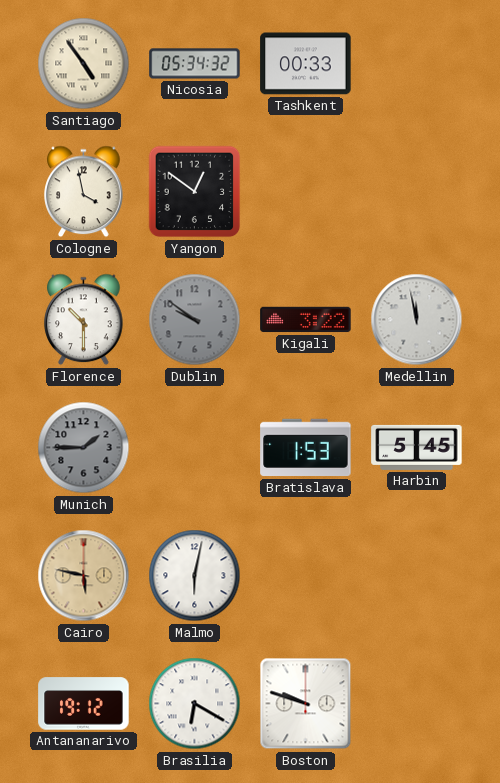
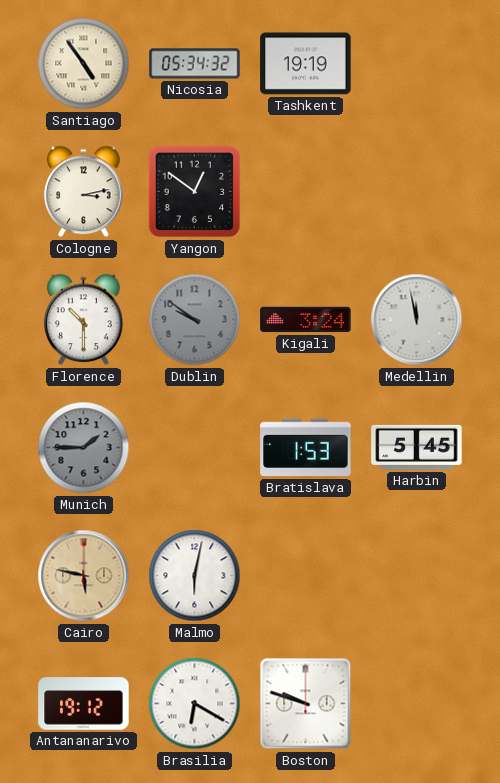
Tashkent: 00:33 -> 19:19 (306, 64)
Cologne: 3:58 -> 3:13 (84, 192)
Kigali: 3:22 -> 3:24 (306, 320)
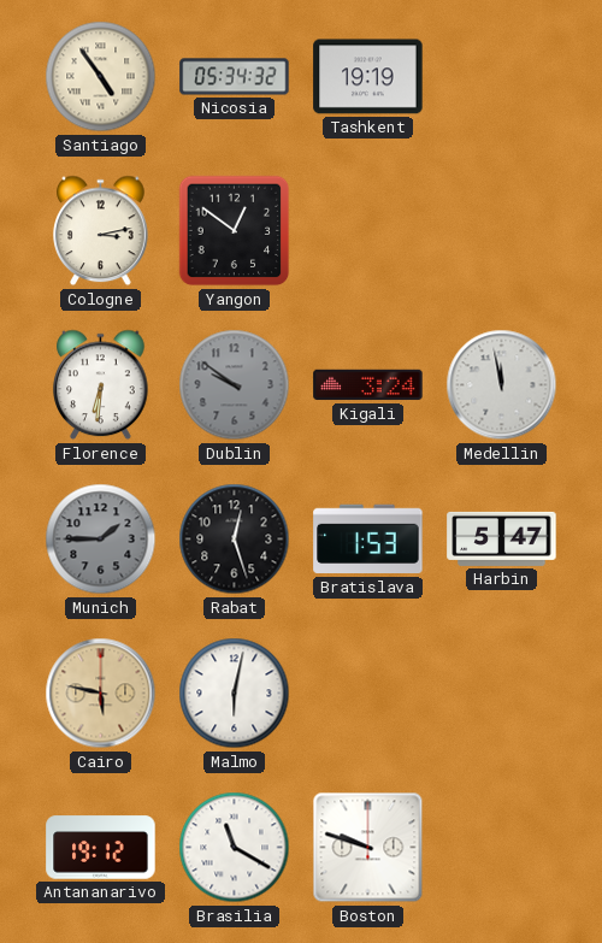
Florence: 10:30 -> 6:31 (101, 385)
Rabat: none -> 12:27 (235, 540)
Harbin: 5:45 -> 5:47 (502, 538)
Brasilia: 6:20 -> 11:20 (235, 848)
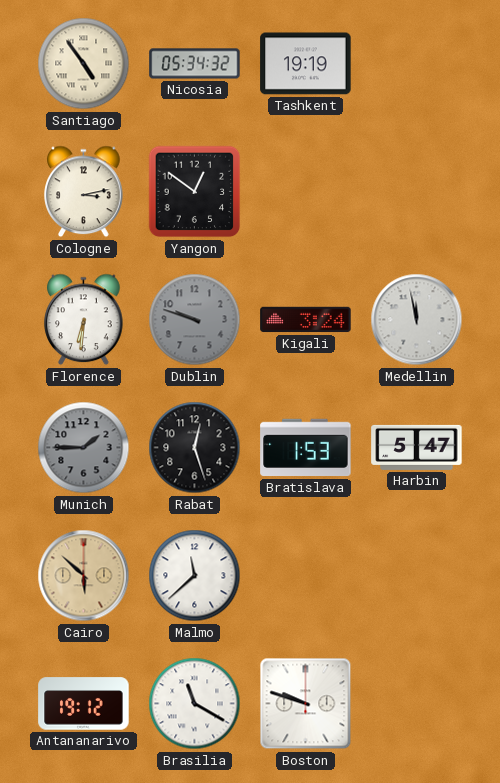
Dublin: 9:51 -> 9:48 (195, 320)
Cairo: 5:47 -> 5:52 (84, 576)
Malmo: 6:02 -> 11:38 (195, 576)
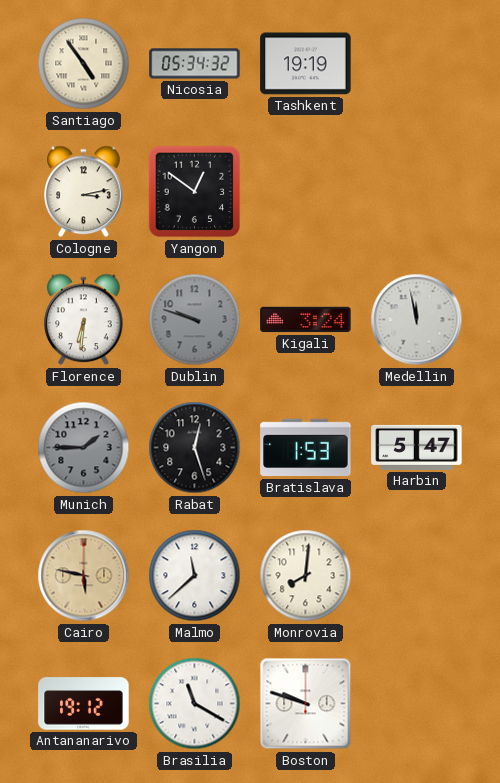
Cairo: 5:52 -> 5:47 (84, 576)
Monrovia: none -> 8:01 (306, 576)
